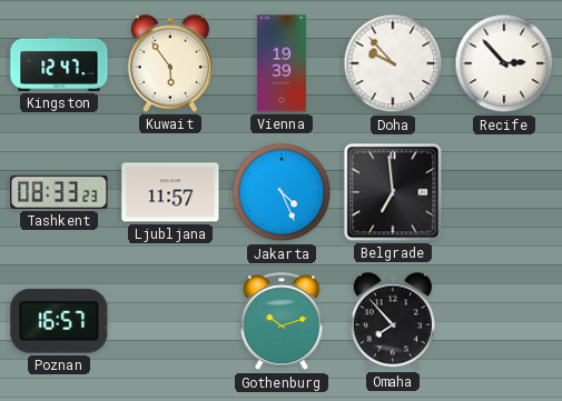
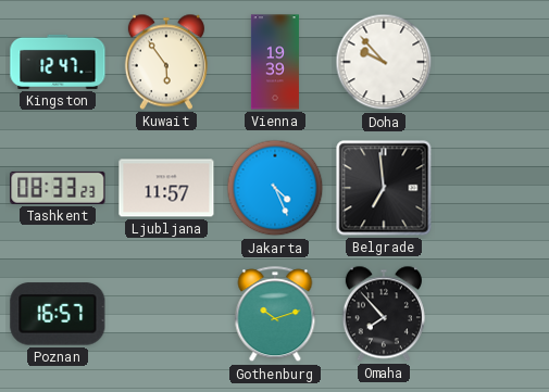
Recife: 2:53 -> none (504, 63)
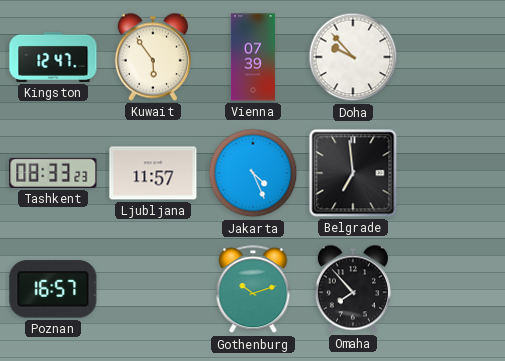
Vienna: 19:39 -> 07:39 (253, 57)
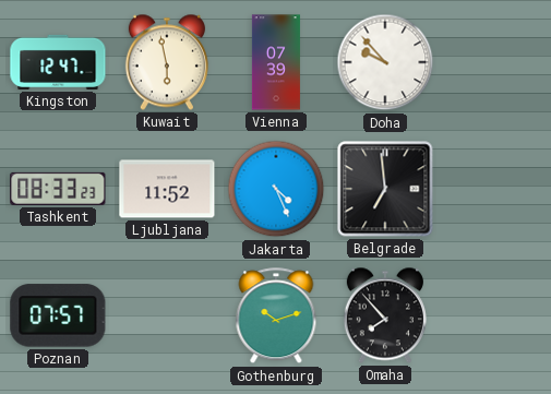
Kuwait: 5:54 -> 5:58 (167, 62)
Ljubljana: 11:57 -> 11:52 (167, 189)
Poznan: 16:57 -> 07:57 (58, 315)
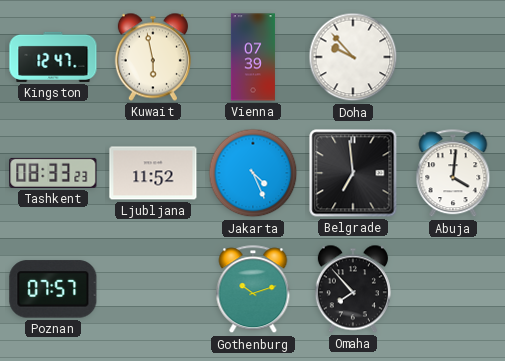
Abuja: none -> 4:01 (453, 174)
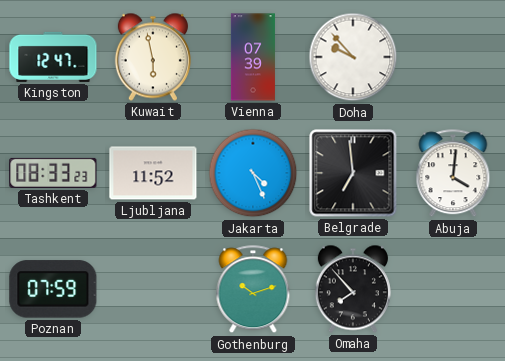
Poznan: 07:57 -> 07:59 (53, 289)
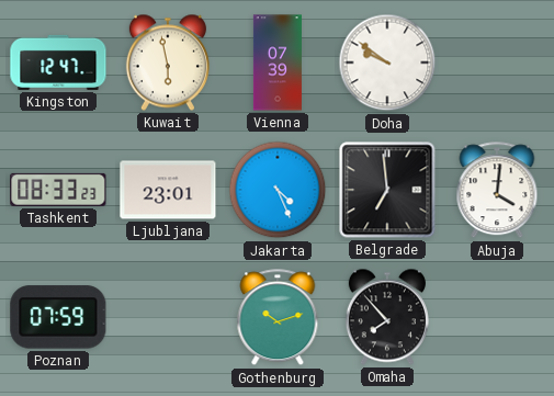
Doha: 9:53 -> 9:51 (387, 63)
Ljubljana: 11:52 -> 23:01 (168, 190)
